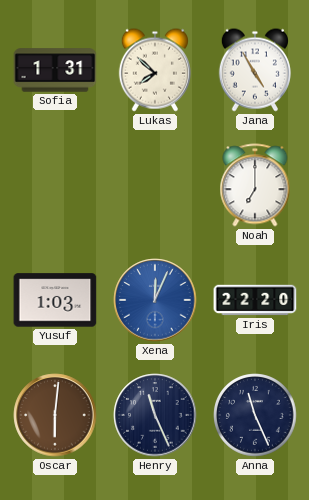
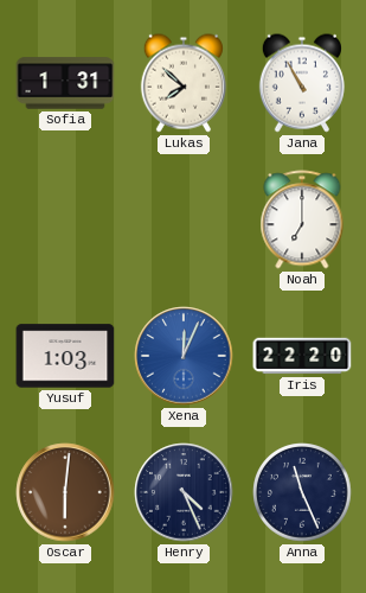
Jana: 4:55 -> 10:55 (302, 83)
Henry: 11:26 -> 4:26 (184, 492)
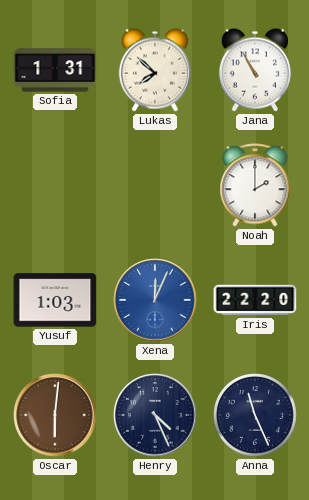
Noah: 7:00 -> 2:00 (255, 185)
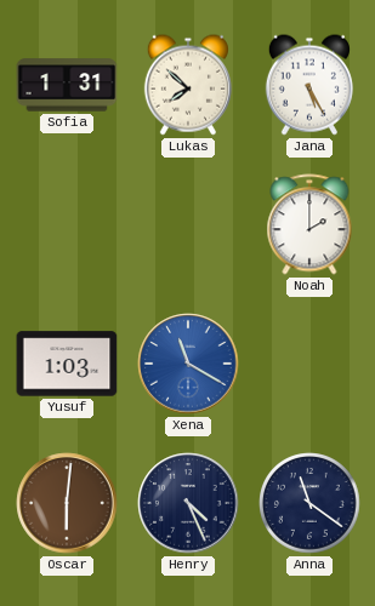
Jana: 10:55 -> 5:25 (309, 85)
Xena: 12:04 -> 11:20 (188, 364)
Iris: 22:20 -> none (255, 300)
Anna: 11:26 -> 11:21 (309, 503)
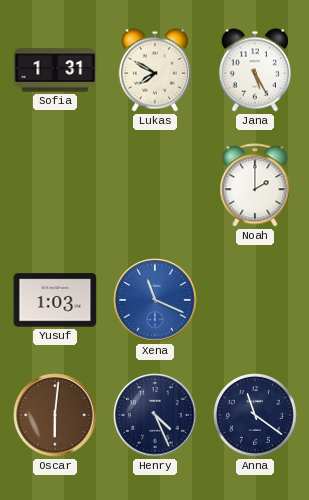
Lukas: 7:52 -> 7:50 (155, 70)
Xena: 11:20 -> 11:19 (155, 300)
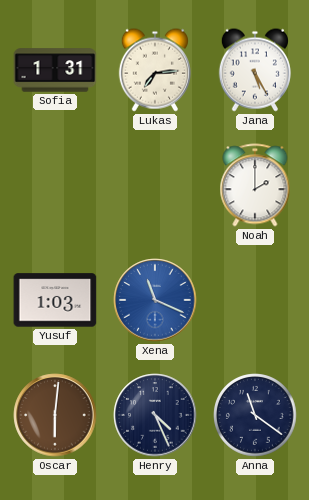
Lukas: 7:50 -> 7:14 (155, 70)
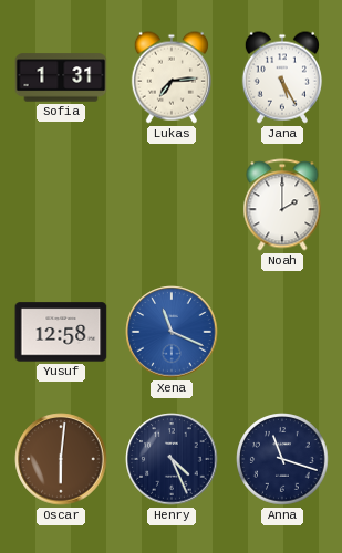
Yusuf: 1:03 -> 12:58 (61, 332)
Anna: 11:21 -> 11:18 (282, 459)
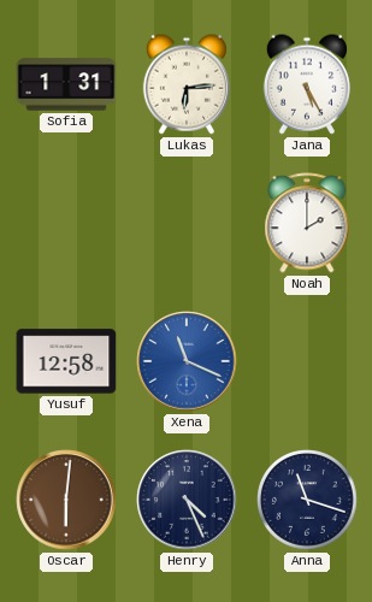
Lukas: 7:14 -> 6:14 (187, 84)
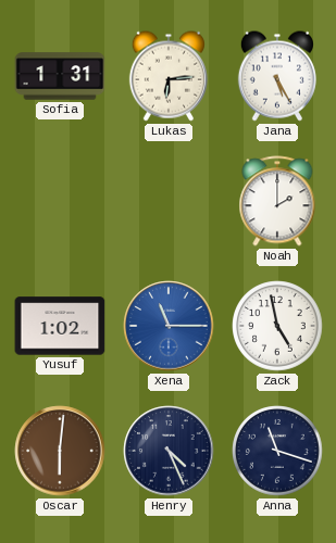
Yusuf: 12:58 -> 1:02 (60, 326)
Xena: 11:19 -> 11:15 (169, 326)
Zack: none -> 4:58 (277, 326)
